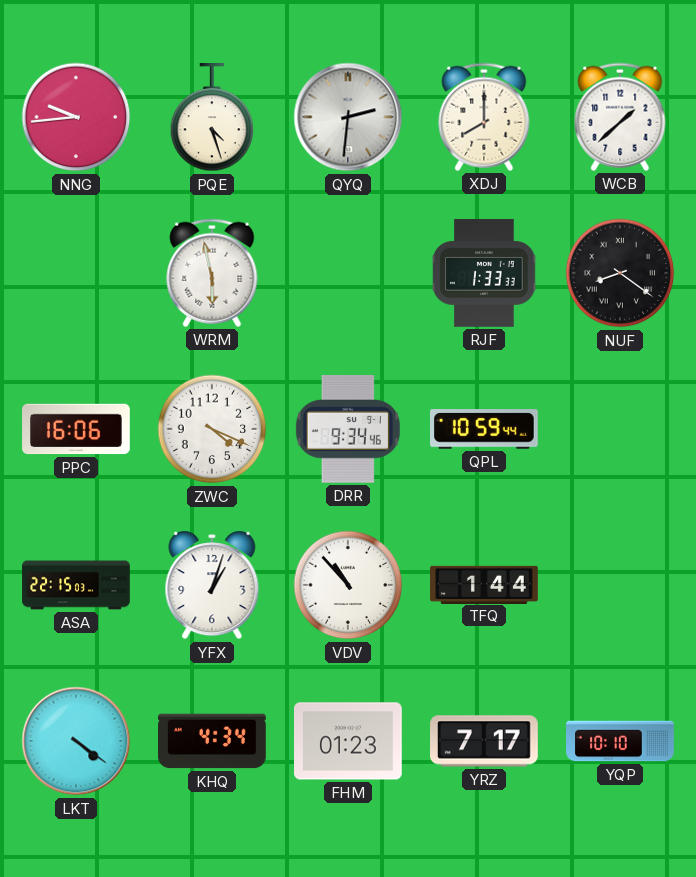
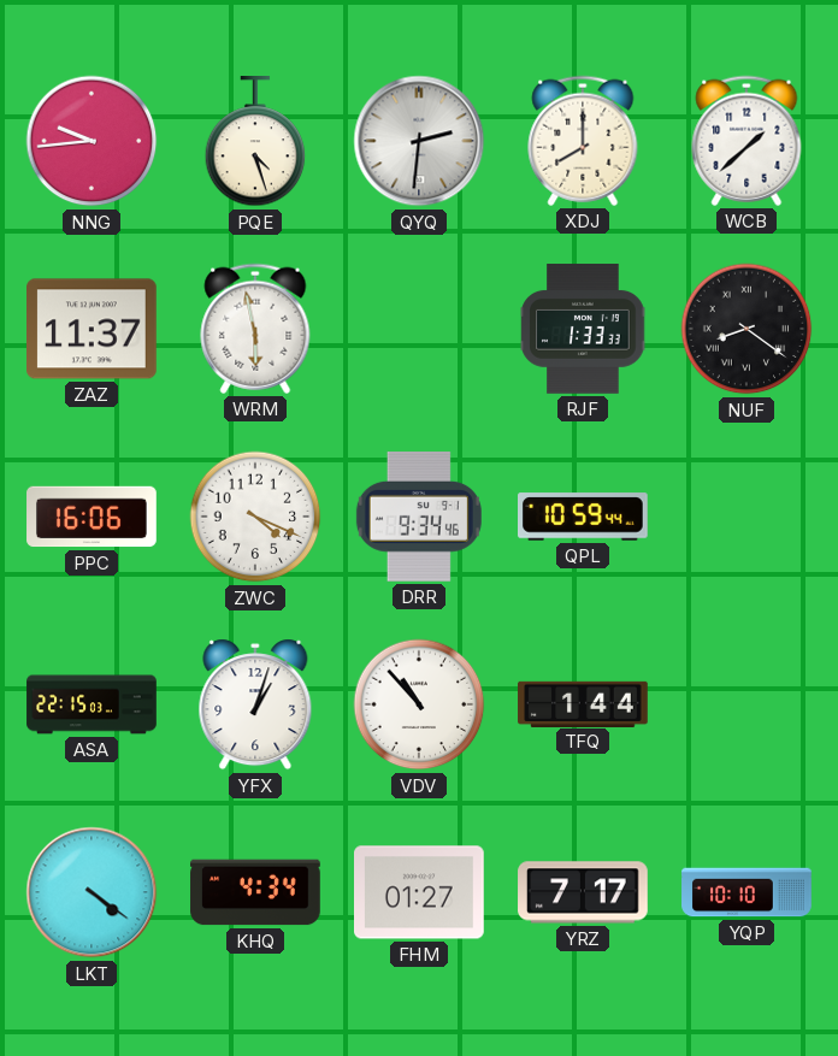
ZAZ: none -> 11:37 (93, 329)
FHM: 01:23 -> 01:27 (420, 892)
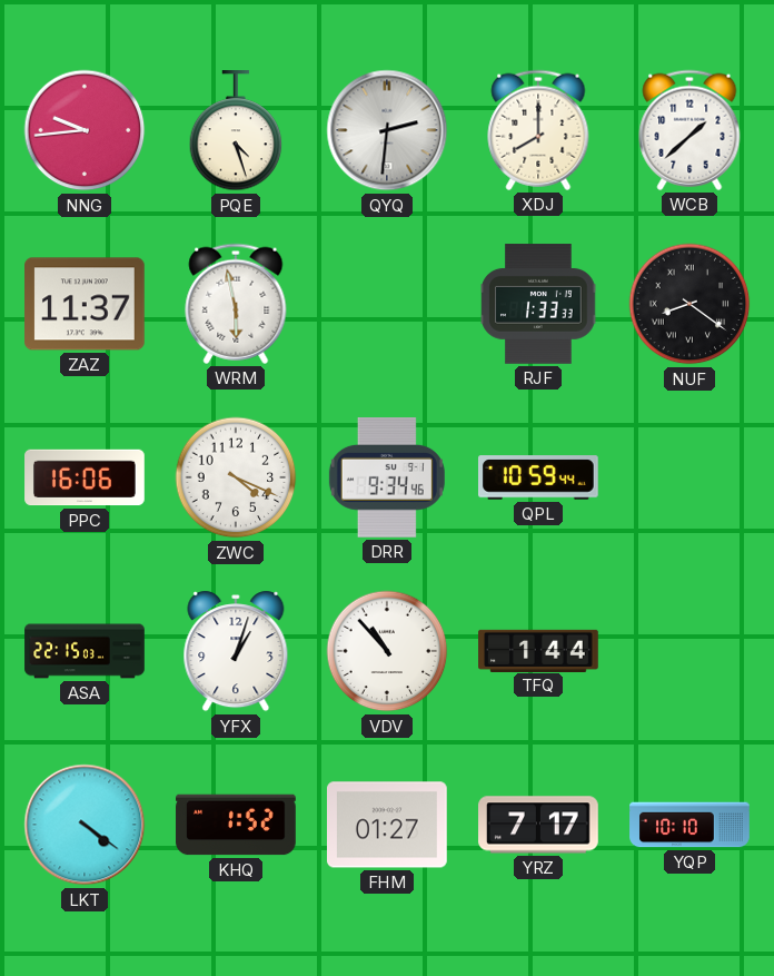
KHQ: 4:34 -> 1:52 (236, 825)
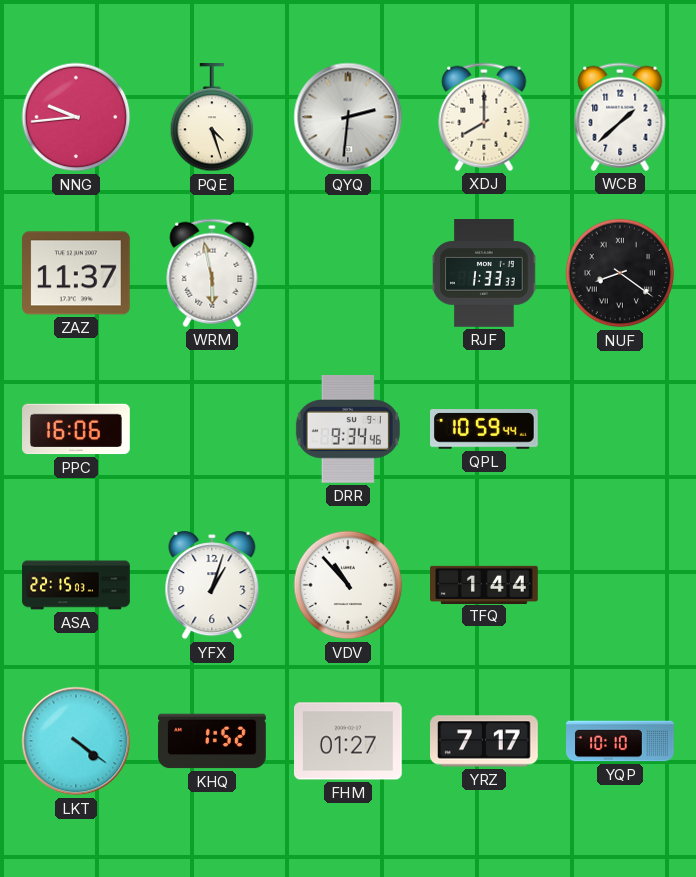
ZWC: 4:19 -> none (236, 477)
